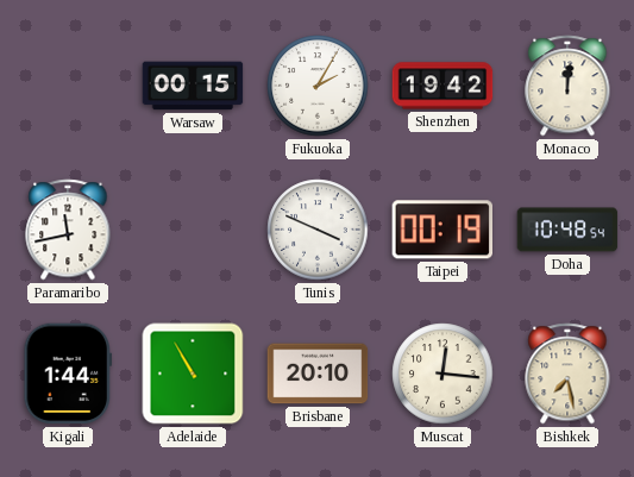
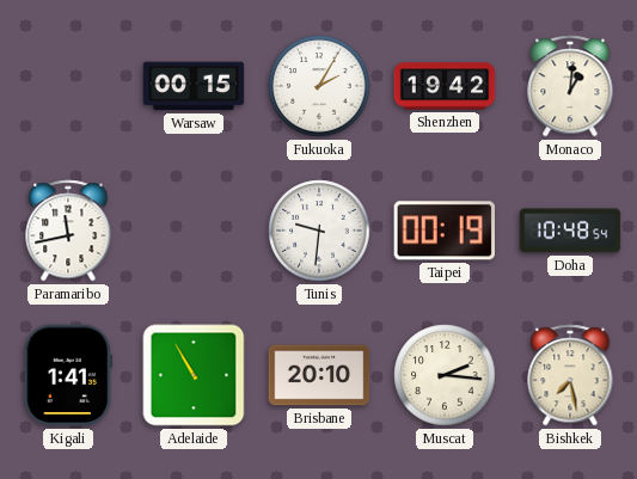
Monaco: 12:01 -> 1:01 (570, 86)
Tunis: 3:49 -> 9:31 (319, 231)
Kigali: 1:44 -> 1:41 (68, 375)
Muscat: 12:16 -> 2:16 (445, 375)
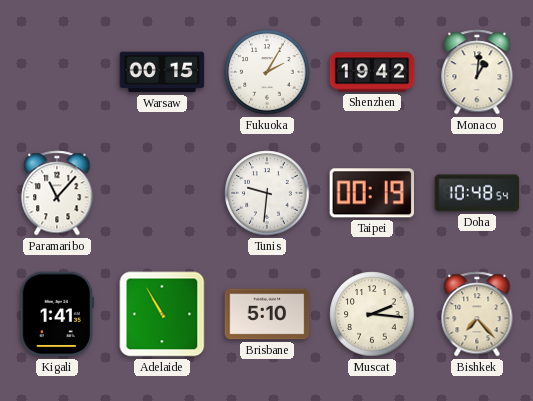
Paramaribo: 11:43 -> 11:07 (57, 193)
Brisbane: 20:10 -> 5:10 (267, 314)
Bishkek: 7:28 -> 7:23 (477, 314)
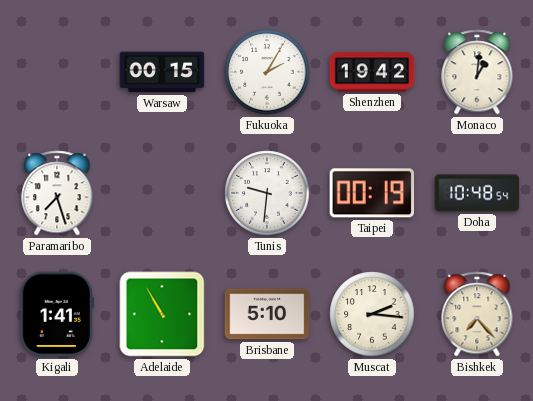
Paramaribo: 11:07 -> 7:27 (57, 193)
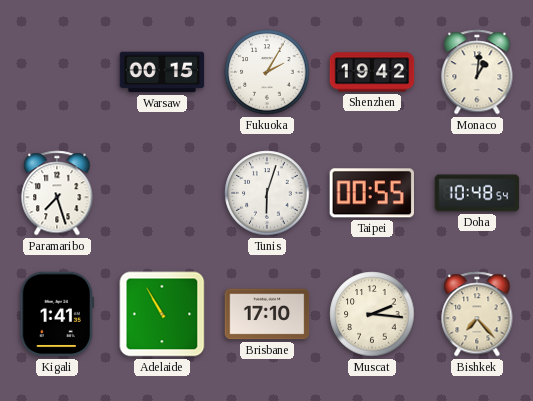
Tunis: 9:31 -> 6:03 (267, 193)
Taipei: 00:19 -> 00:55 (371, 193)
Brisbane: 5:10 -> 17:10 (267, 314)
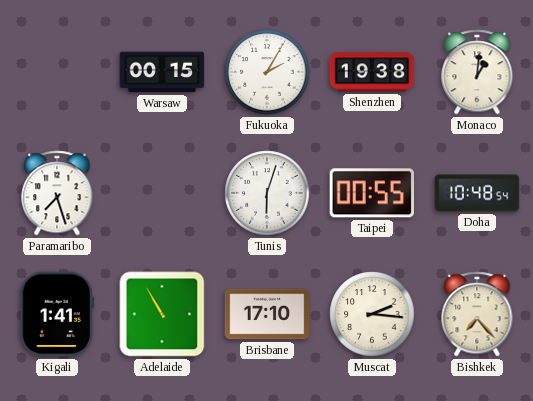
Shenzhen: 19:42 -> 19:38 (372, 72)
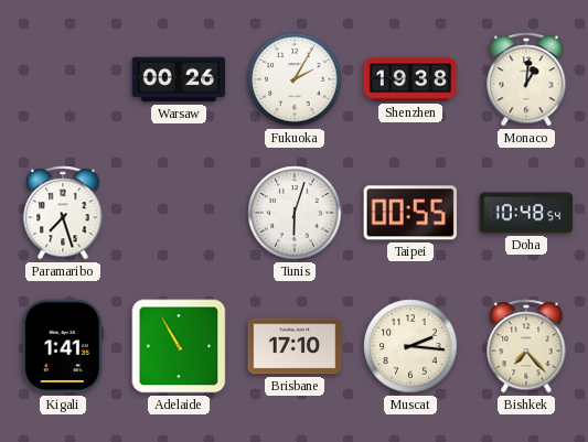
Warsaw: 00:15 -> 00:26 (179, 79)
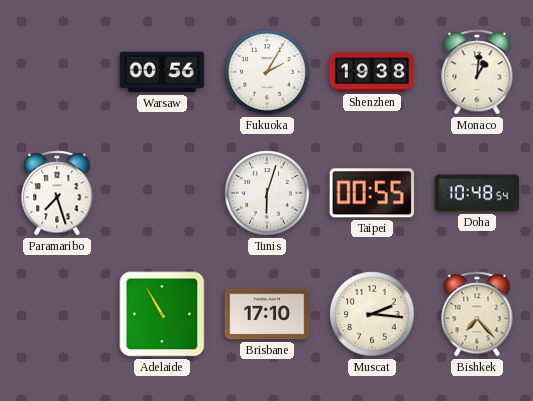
Warsaw: 00:26 -> 00:56 (162, 72)
Kigali: 1:41 -> none (63, 346)
